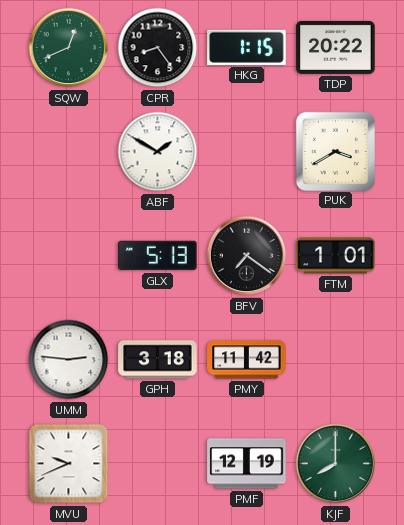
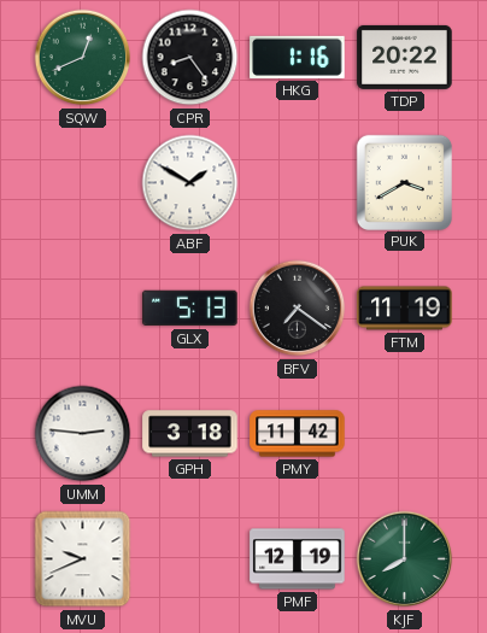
HKG: 1:15 -> 1:16 (298, 57)
FTM: 1:01 -> 11:19 (405, 309)
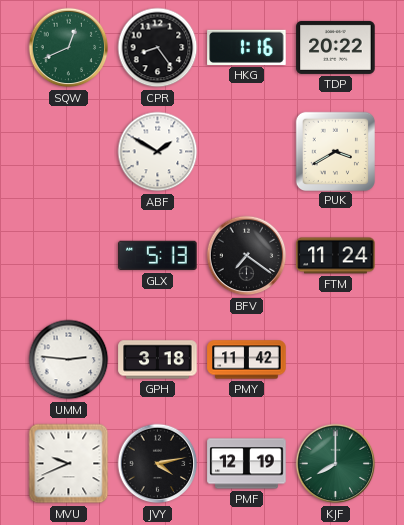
FTM: 11:19 -> 11:24 (336, 256)
JVY: none -> 4:13 (158, 464)
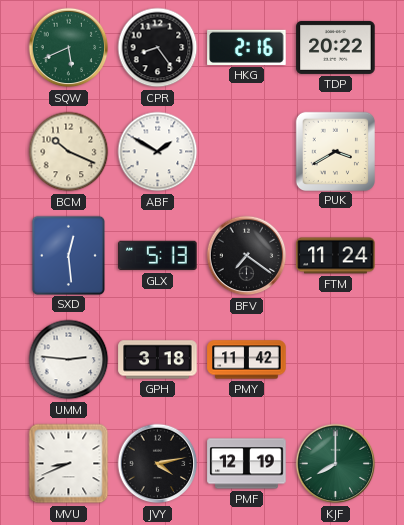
SQW: 12:41 -> 5:41 (69, 48)
HKG: 1:16 -> 2:16 (247, 47)
BCM: none -> 10:19 (69, 152)
SXD: none -> 12:29 (68, 255)
MVU: 9:41 -> 8:41 (69, 464)
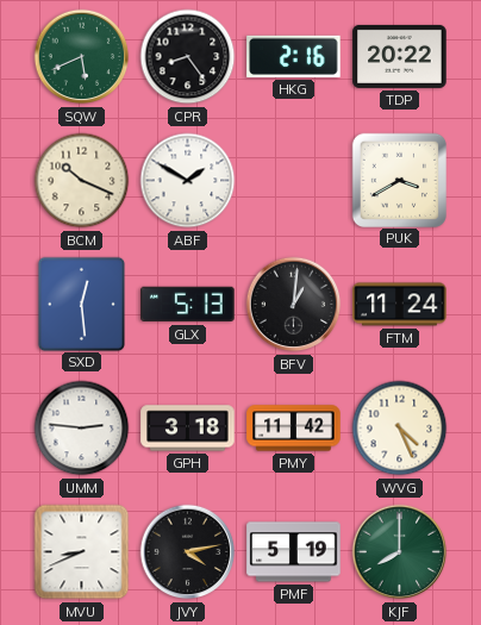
BFV: 7:21 -> 1:01 (294, 305)
WVG: none -> 4:26 (400, 429)
PMF: 12:19 -> 5:19 (294, 552)
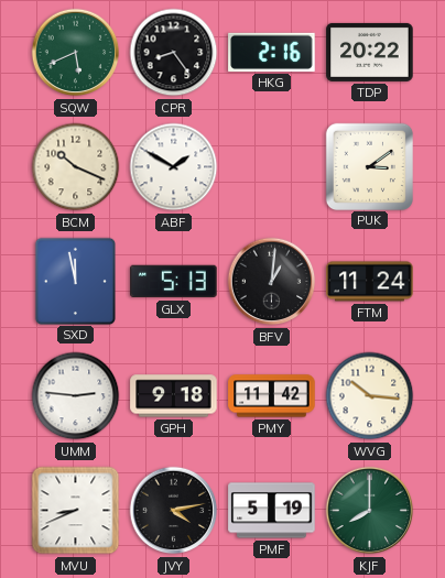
PUK: 3:40 -> 3:09 (369, 166)
SXD: 12:29 -> 11:58 (75, 281)
GPH: 3:18 -> 9:18 (174, 396)
WVG: 4:26 -> 10:16 (370, 396)
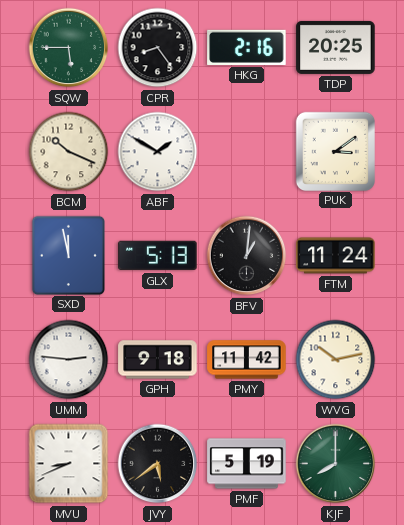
SQW: 5:41 -> 5:45 (69, 48)
TDP: 20:22 -> 20:25 (336, 47)
WVG: 10:16 -> 10:13 (336, 360)
JVY: 4:13 -> 5:39 (158, 464)
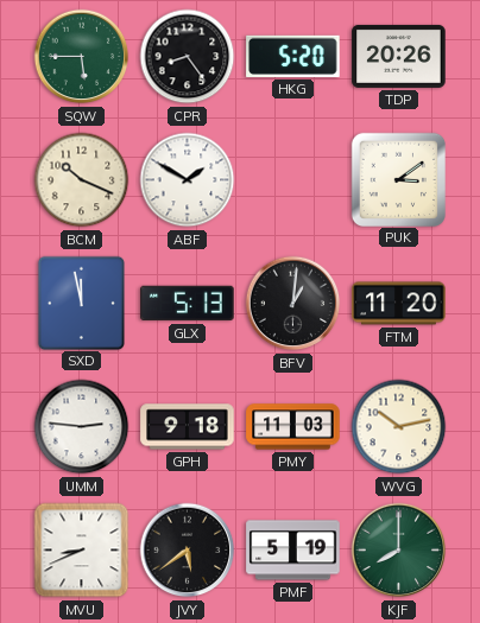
HKG: 2:16 -> 5:20 (293, 56)
TDP: 20:25 -> 20:26 (399, 56)
FTM: 11:24 -> 11:20 (399, 304)
PMY: 11:42 -> 11:03 (293, 427)
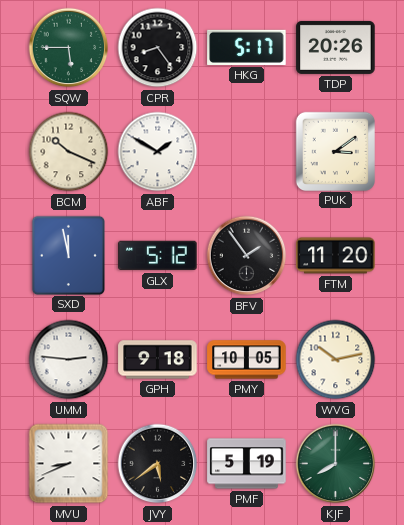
HKG: 5:20 -> 5:17 (247, 47)
GLX: 5:13 -> 5:12 (158, 256)
BFV: 1:01 -> 1:54 (247, 256)
PMY: 11:03 -> 10:05 (247, 360)
